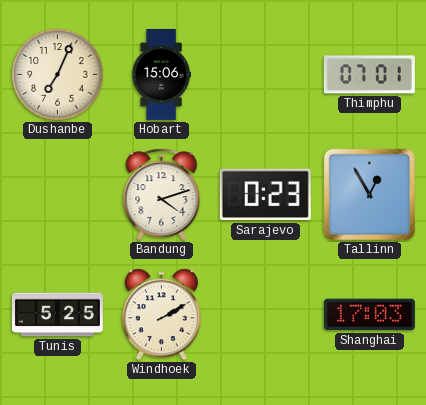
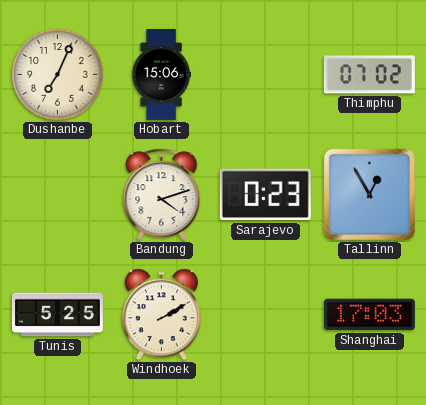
Thimphu: 07:01 -> 07:02 (369, 75)
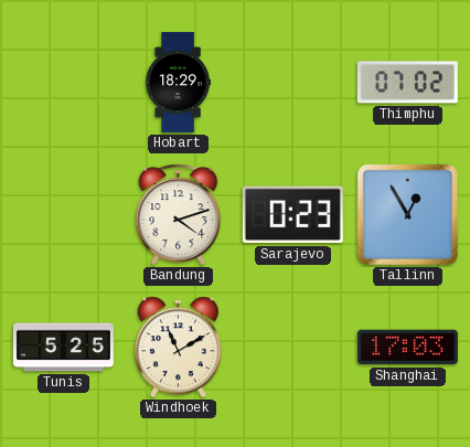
Dushanbe: 7:04 -> none (58, 75)
Hobart: 15:06 -> 18:29 (178, 82)
Windhoek: 2:10 -> 11:10 (178, 348)
